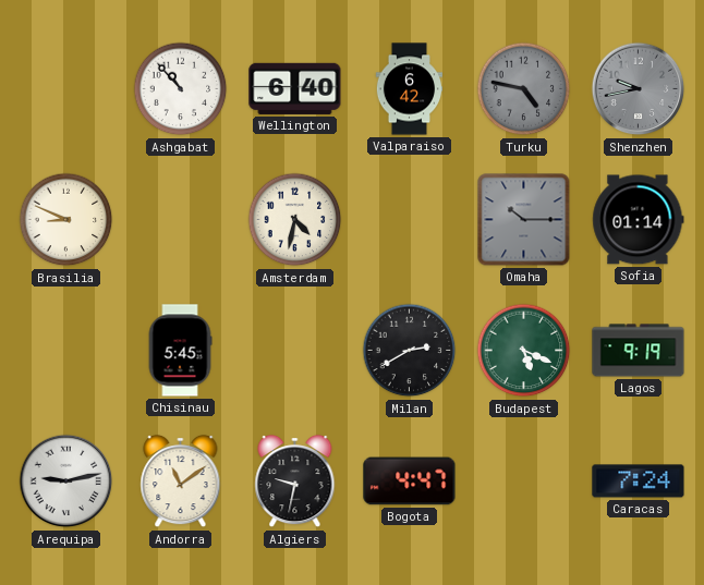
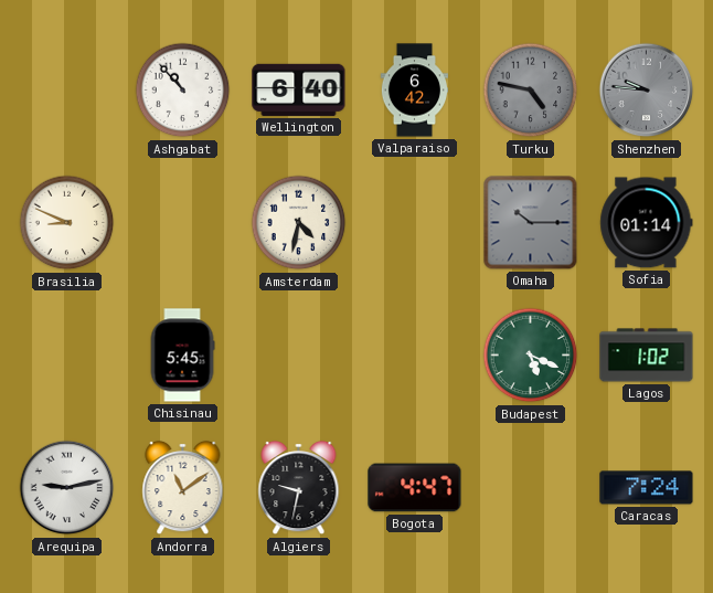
Shenzhen: 9:43 -> 9:46 (647, 91)
Milan: 2:40 -> none (410, 351)
Lagos: 9:19 -> 1:02 (647, 356)
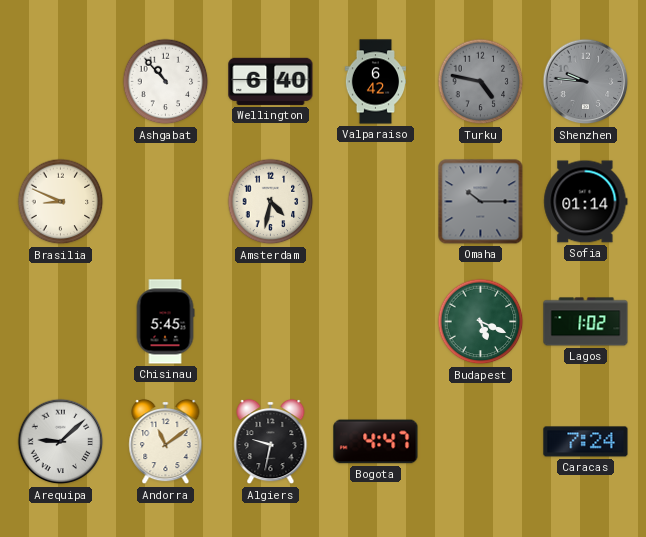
Arequipa: 9:13 -> 9:08 (61, 442)
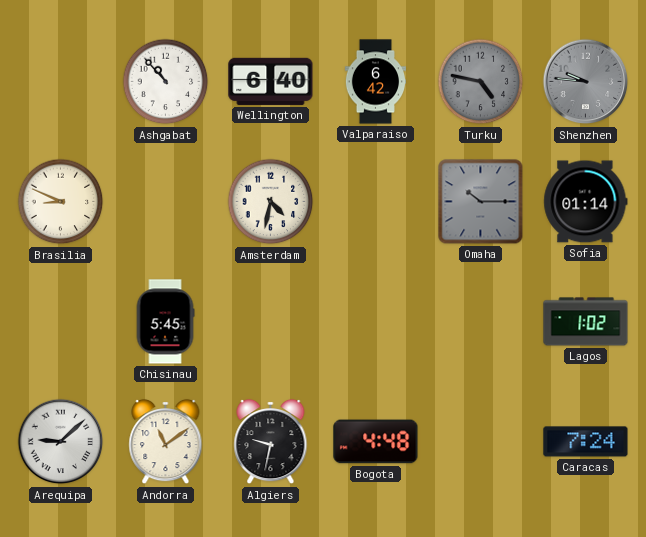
Budapest: 5:19 -> none (481, 322)
Bogota: 4:47 -> 4:48 (376, 442)
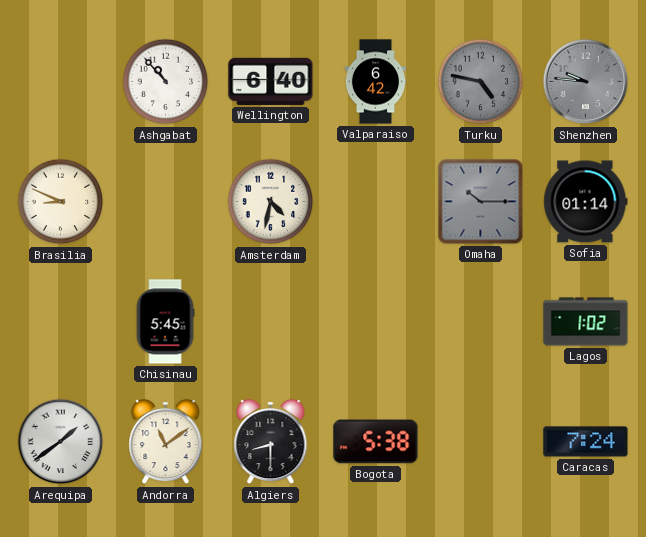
Arequipa: 9:08 -> 1:39 (61, 442)
Algiers: 9:32 -> 8:30 (271, 442)
Bogota: 4:48 -> 5:38 (376, 442)
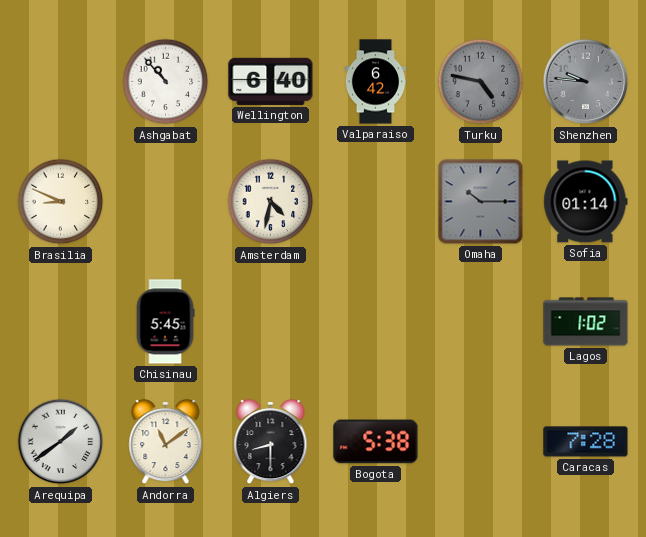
Caracas: 7:24 -> 7:28 (586, 442)
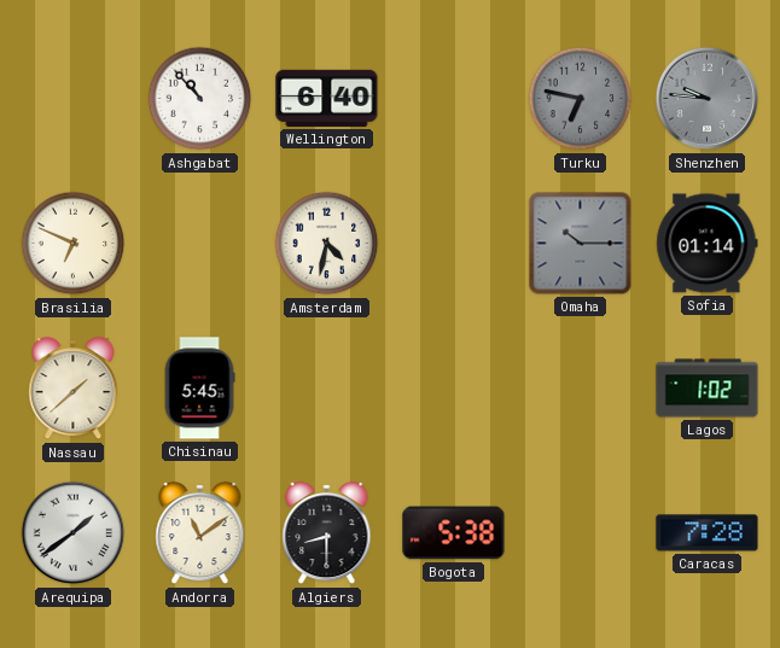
Valparaiso: 6:42 -> none (375, 82)
Turku: 4:47 -> 6:47 (581, 99)
Brasilia: 8:49 -> 6:49 (74, 244)
Nassau: none -> 1:38 (74, 389)
